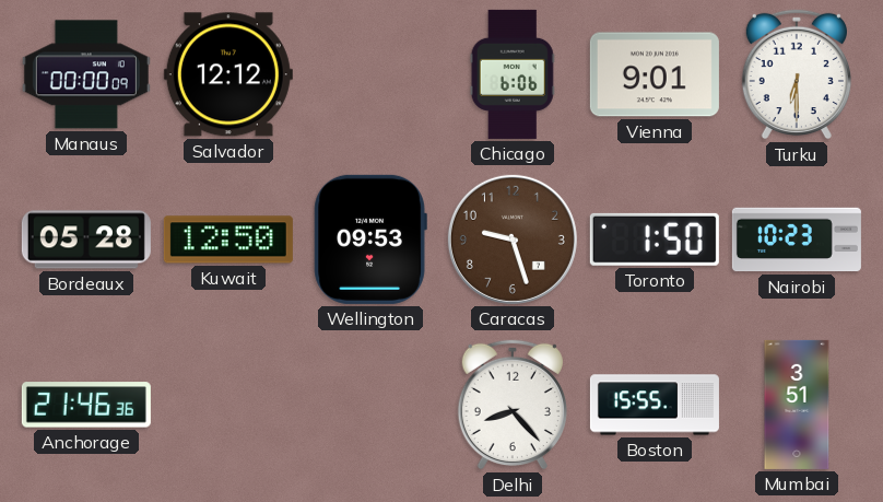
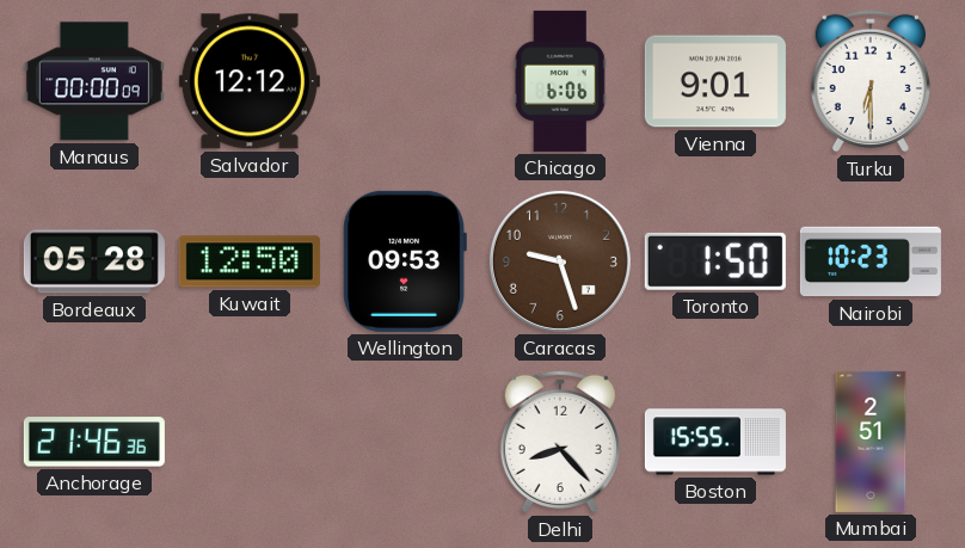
Mumbai: 3:51 -> 2:51 (871, 442)
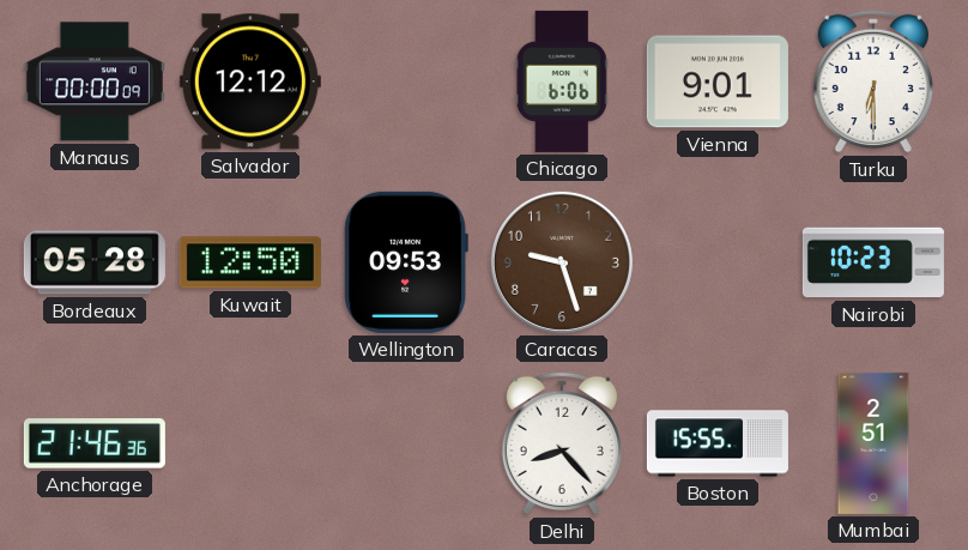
Toronto: 1:50 -> none (715, 261)
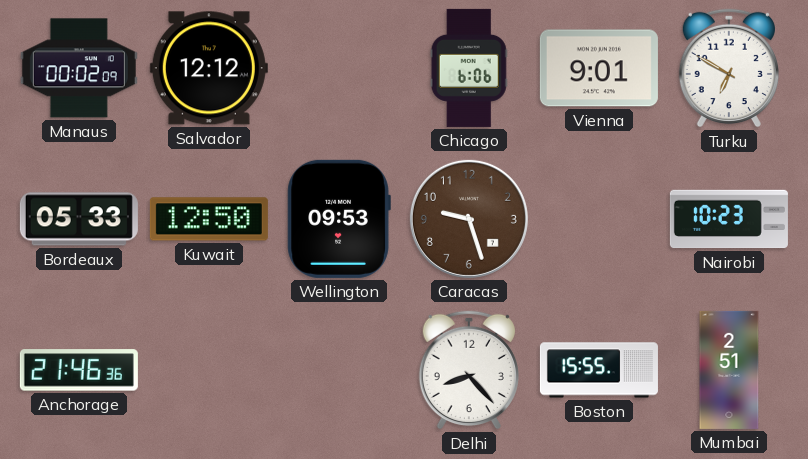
Manaus: 00:00 -> 00:02 (79, 68)
Turku: 6:30 -> 6:50 (729, 68)
Bordeaux: 05:28 -> 05:33 (79, 219)
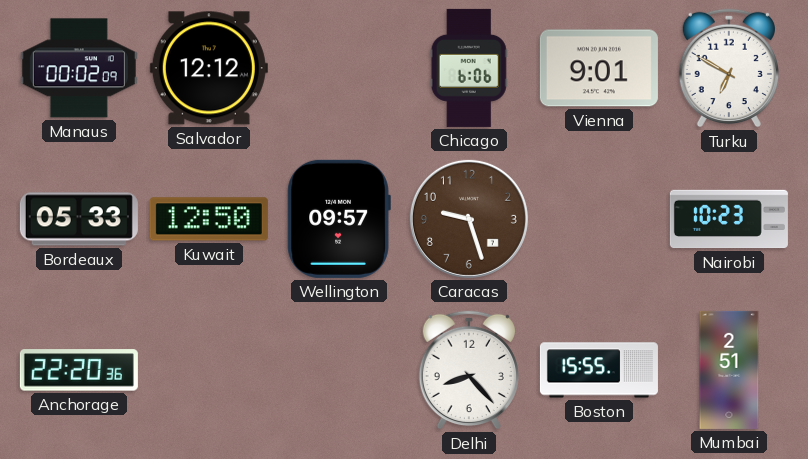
Wellington: 09:53 -> 09:57 (339, 219)
Anchorage: 21:46 -> 22:20 (79, 370)
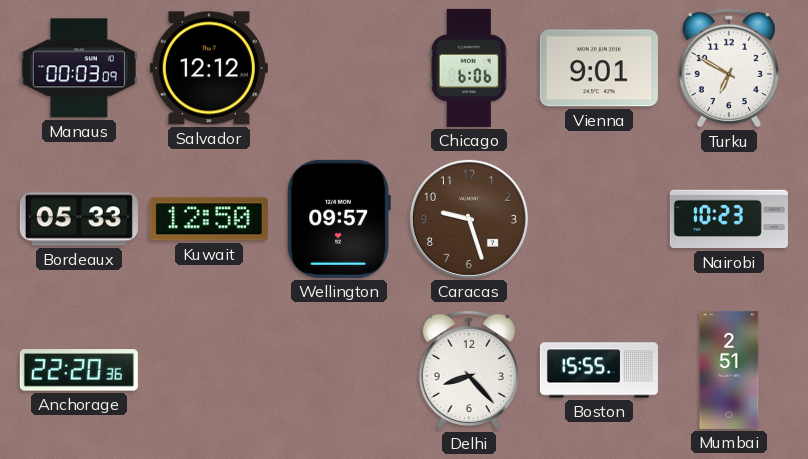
Manaus: 00:02 -> 00:03 (79, 68)
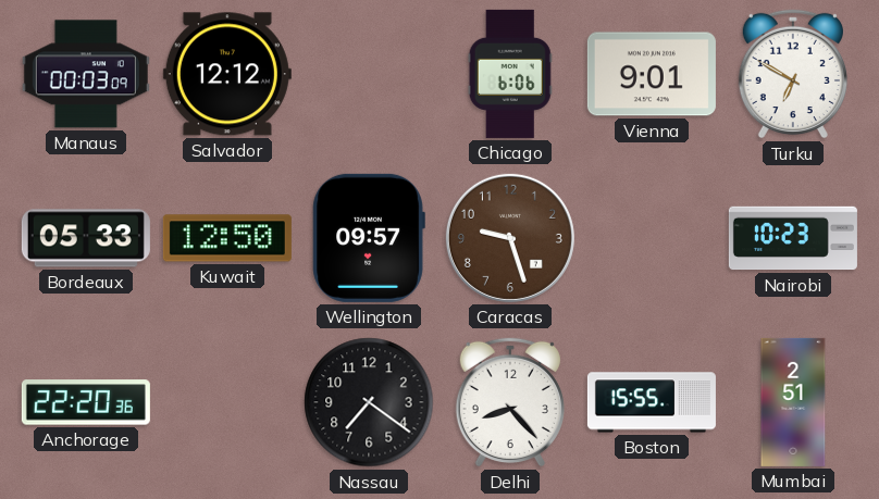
Nassau: none -> 7:21 (369, 402)
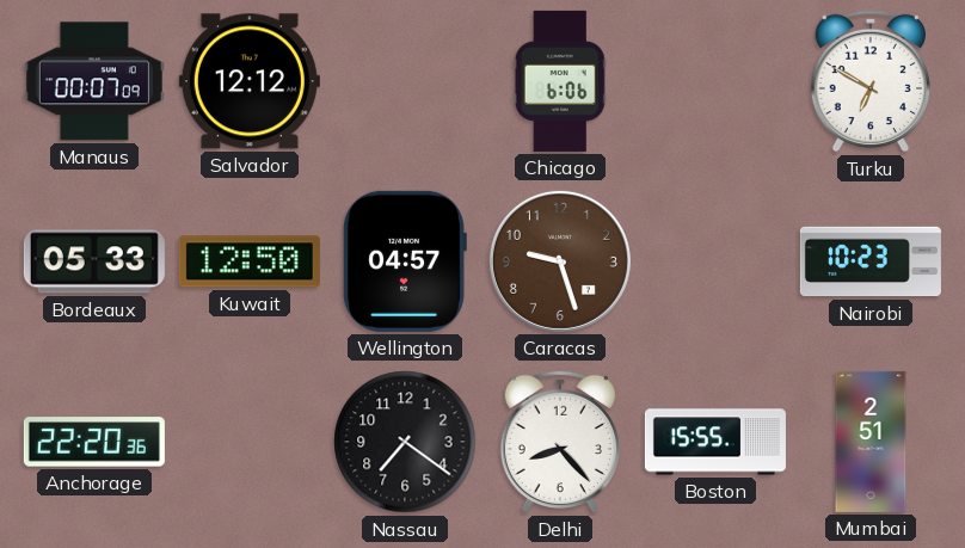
Manaus: 00:03 -> 00:07 (94, 81)
Vienna: 9:01 -> none (652, 74)
Wellington: 09:57 -> 04:57 (405, 261)
